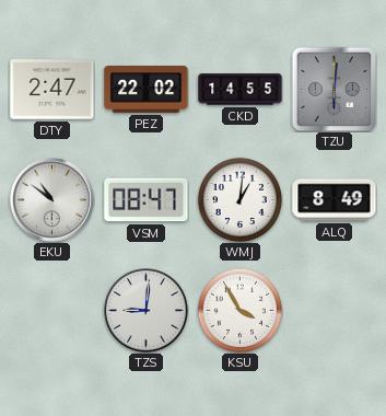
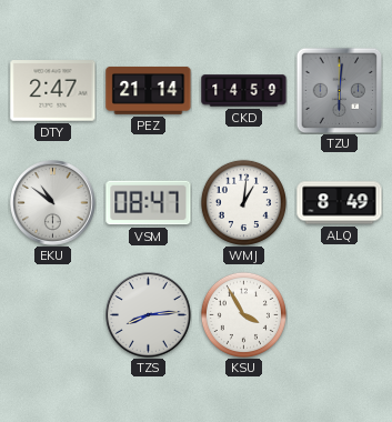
PEZ: 22:02 -> 21:14 (149, 90)
CKD: 14:55 -> 14:59 (244, 91)
TZS: 9:01 -> 8:14 (149, 315)
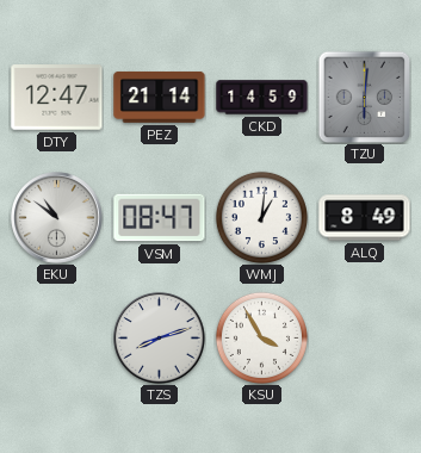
DTY: 2:47 -> 12:47 (57, 98)
TZS: 8:14 -> 8:12 (160, 339)
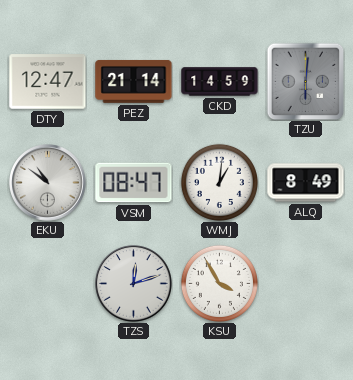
TZS: 8:12 -> 12:12 (134, 284)
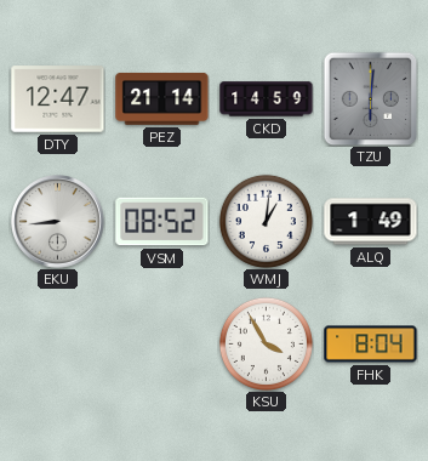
EKU: 10:51 -> 8:44 (58, 222)
VSM: 08:47 -> 08:52 (162, 222)
ALQ: 8:49 -> 1:49 (371, 222)
TZS: 12:12 -> none (134, 284)
FHK: none -> 8:04 (371, 345)
